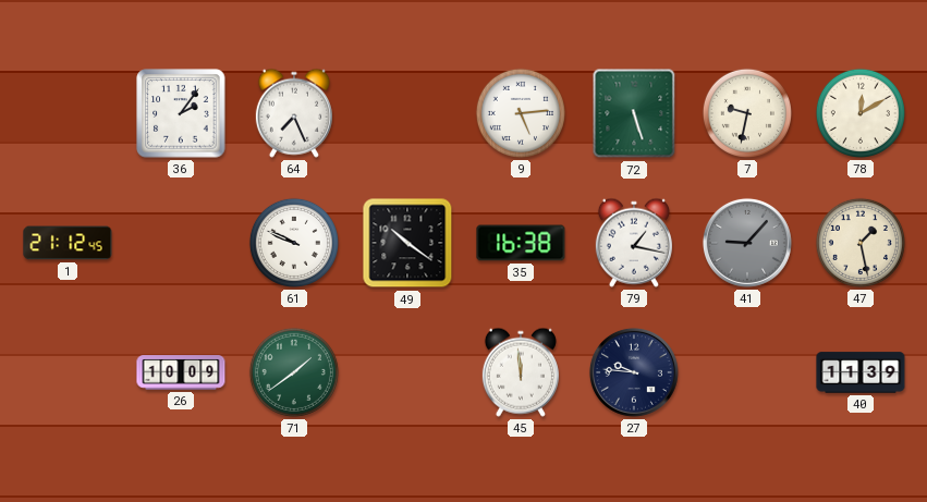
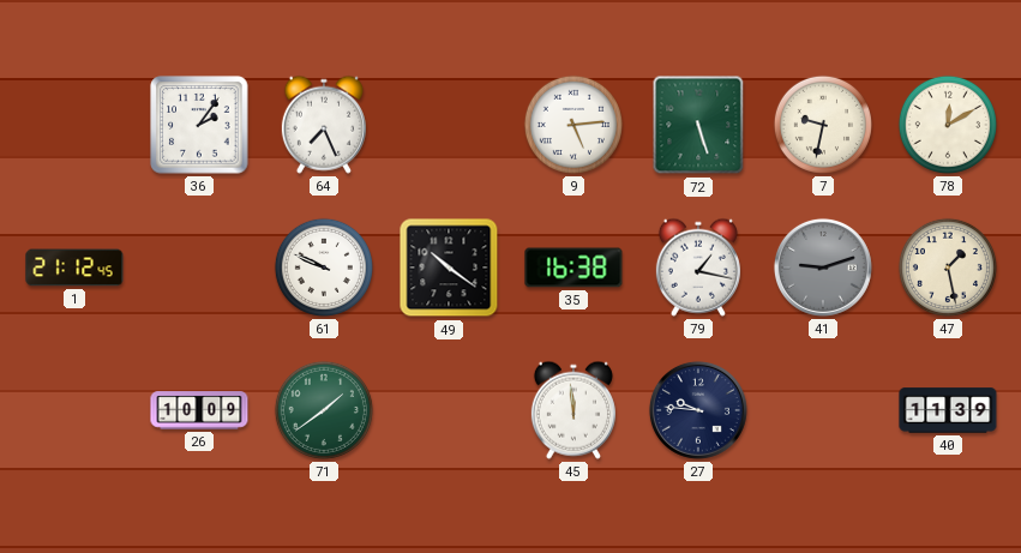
41: 9:07 -> 9:12 (823, 268)
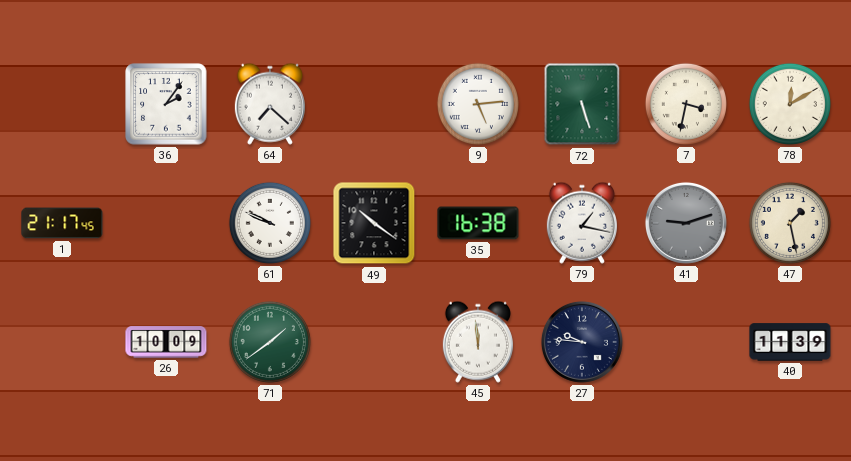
64: 7:26 -> 7:22 (270, 104)
7: 9:32 -> 3:32 (686, 104)
1: 21:12 -> 21:17 (62, 223)
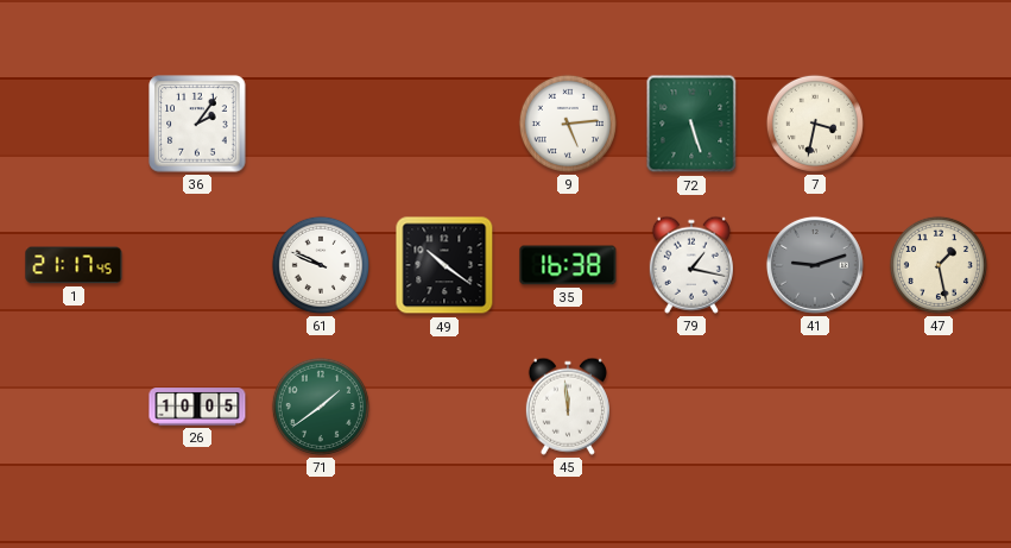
64: 7:22 -> none (270, 104)
78: 12:10 -> none (790, 104)
26: 10:09 -> 10:05 (197, 407)
27: 9:46 -> none (582, 342)
40: 11:39 -> none (790, 342)
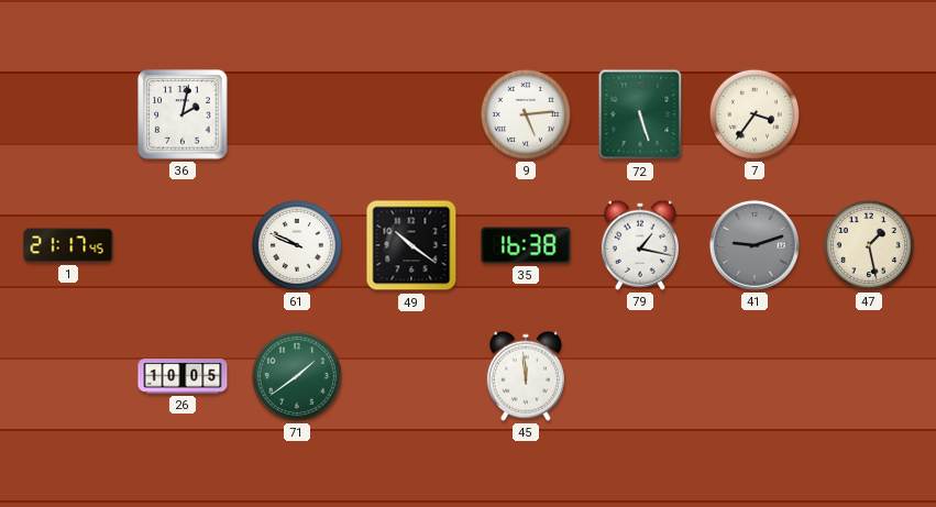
36: 2:06 -> 2:02 (183, 114)
7: 3:32 -> 3:36 (755, 114)
